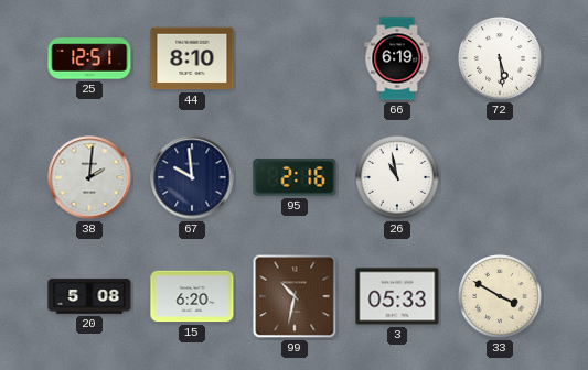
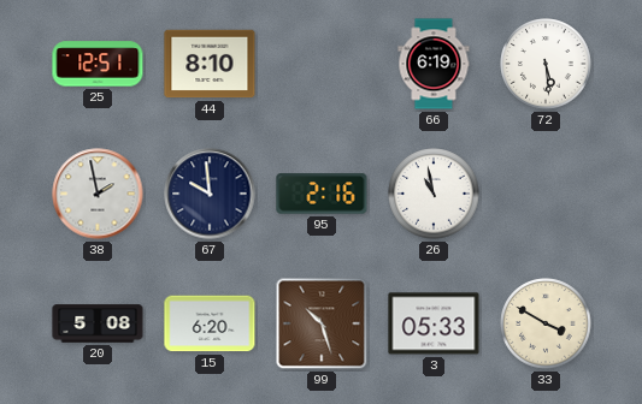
38: 2:01 -> 1:58 (98, 194)
99: 10:32 -> 10:27 (322, 323)
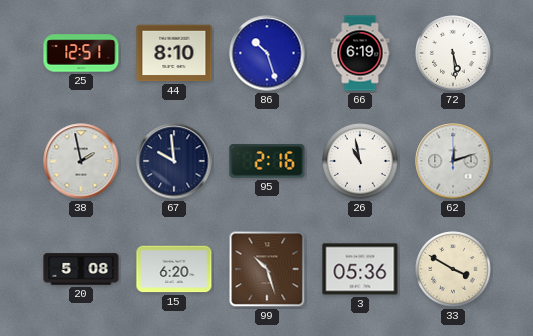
86: none -> 10:27 (267, 53)
62: none -> 12:12 (453, 161)
3: 05:33 -> 05:36 (360, 269)
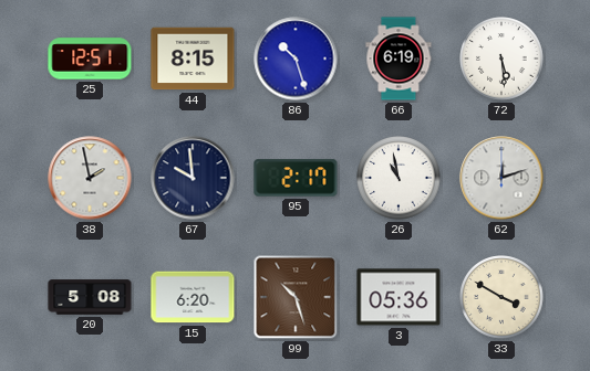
44: 8:10 -> 8:15 (193, 59)
95: 2:16 -> 2:17 (296, 178)
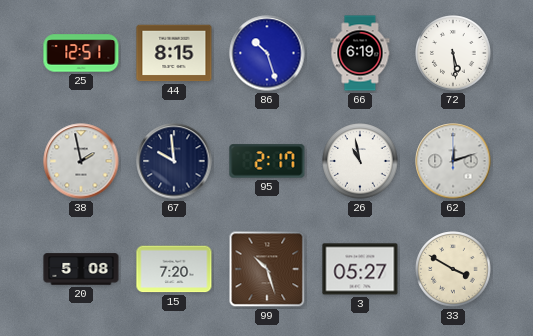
15: 6:20 -> 7:20 (174, 269)
3: 05:36 -> 05:27 (360, 269)
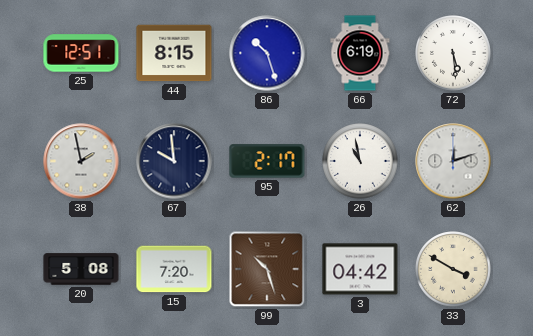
3: 05:27 -> 04:42 (360, 269)
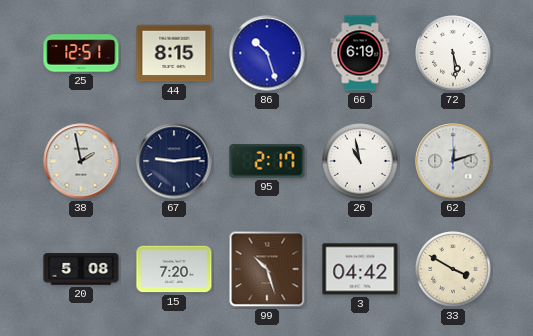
67: 9:59 -> 9:14 (174, 161)
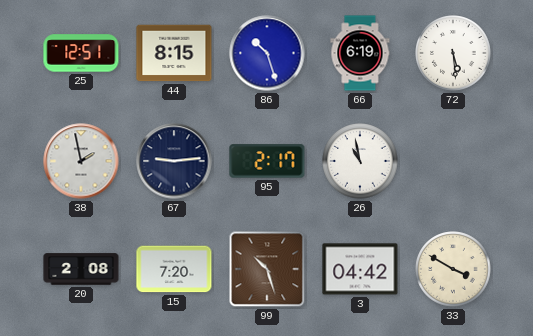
62: 12:12 -> none (453, 161)
20: 5:08 -> 2:08 (81, 269)
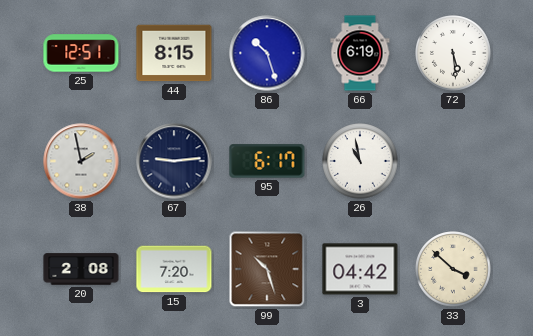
95: 2:17 -> 6:17 (267, 161)
33: 3:50 -> 3:52 (453, 269)
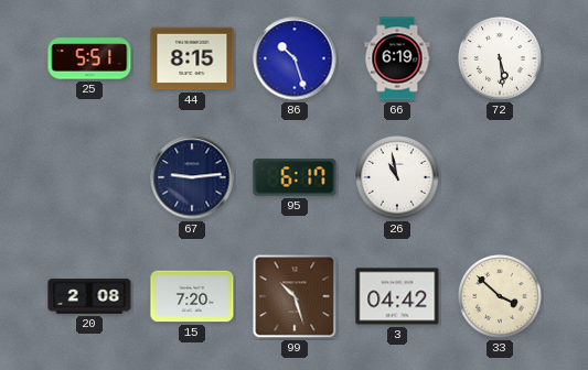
25: 12:51 -> 5:51 (89, 58)
38: 1:58 -> none (81, 161)
